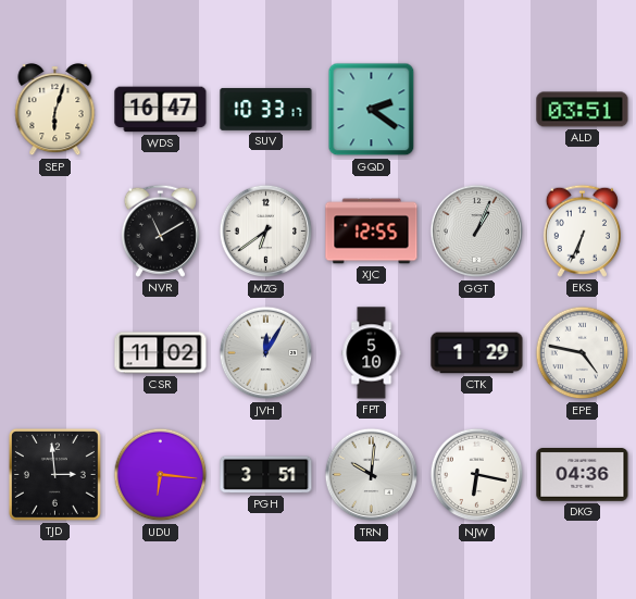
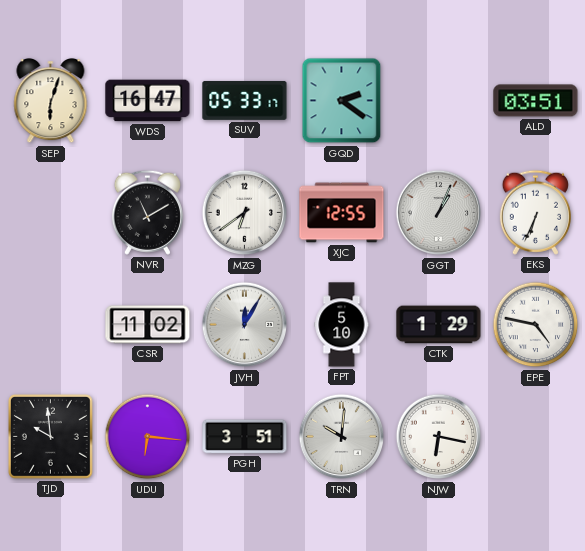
SUV: 10:33 -> 05:33 (245, 101)
TJD: 2:59 -> 9:59 (50, 436)
DKG: 04:36 -> none (583, 475)
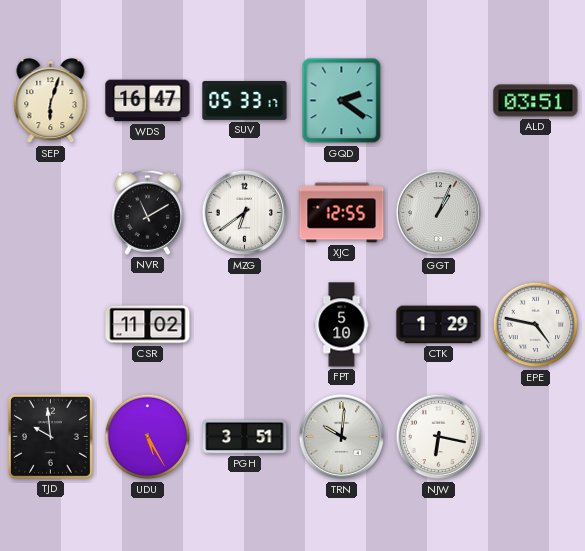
EKS: 6:34 -> none (535, 212)
JVH: 12:05 -> none (245, 325)
UDU: 6:16 -> 5:25 (148, 437)
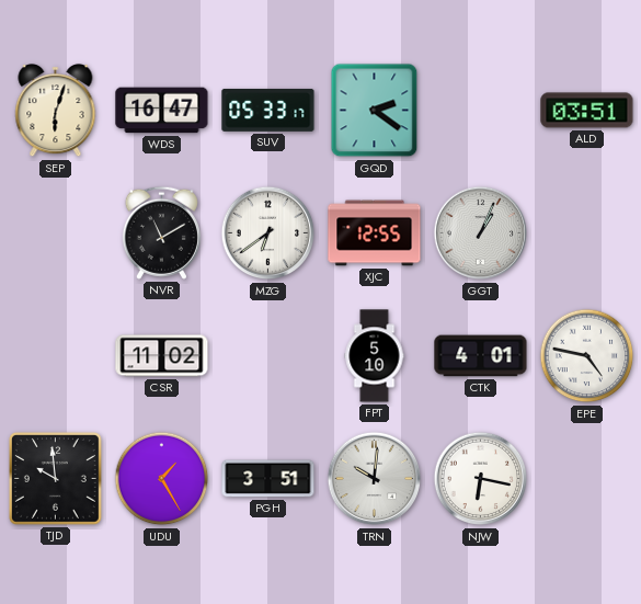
CTK: 1:29 -> 4:01 (481, 356)
UDU: 5:25 -> 1:25 (162, 479)
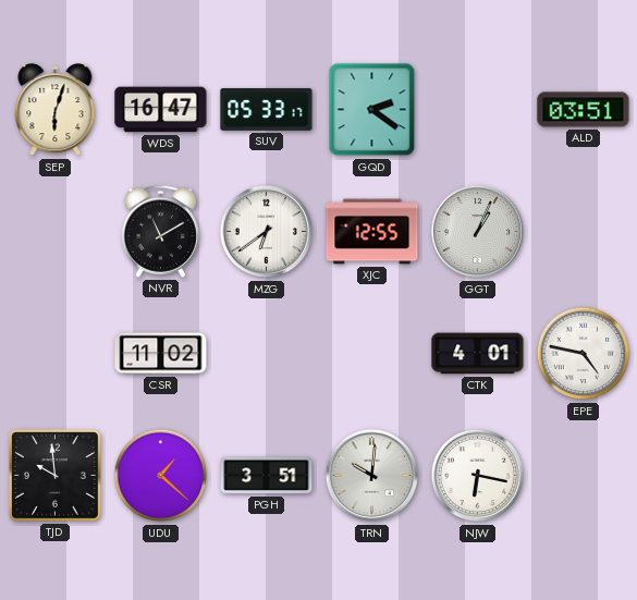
FPT: 5:10 -> none (375, 356)
UDU: 1:25 -> 1:22 (161, 476)
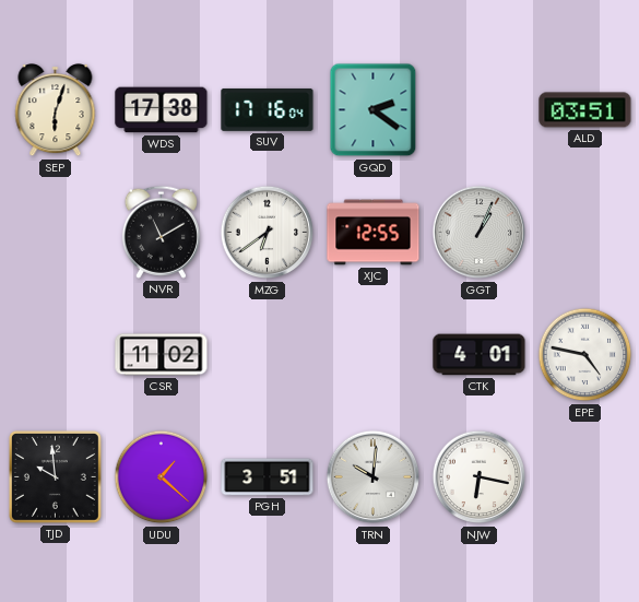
WDS: 16:47 -> 17:38 (162, 110)
SUV: 05:33 -> 17:16 (268, 110)
